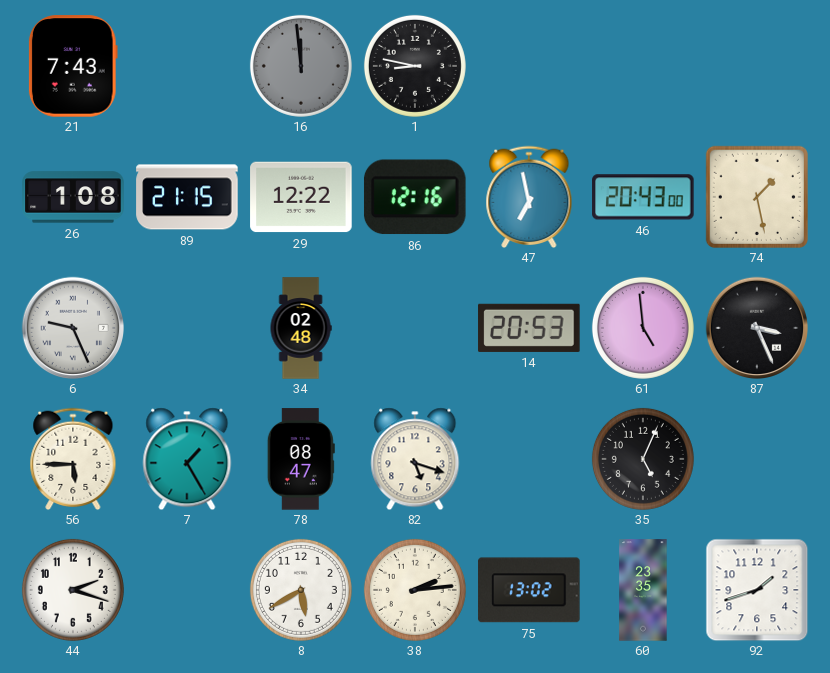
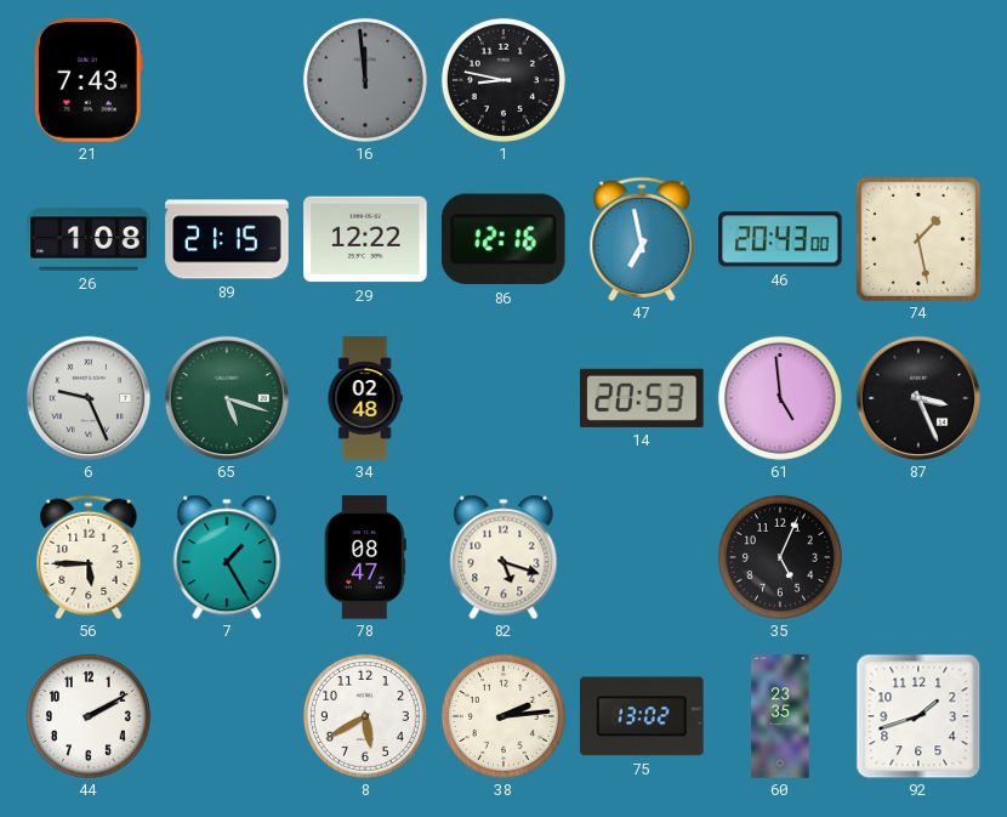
65: none -> 5:18 (226, 397)
44: 2:18 -> 2:10 (89, 716)
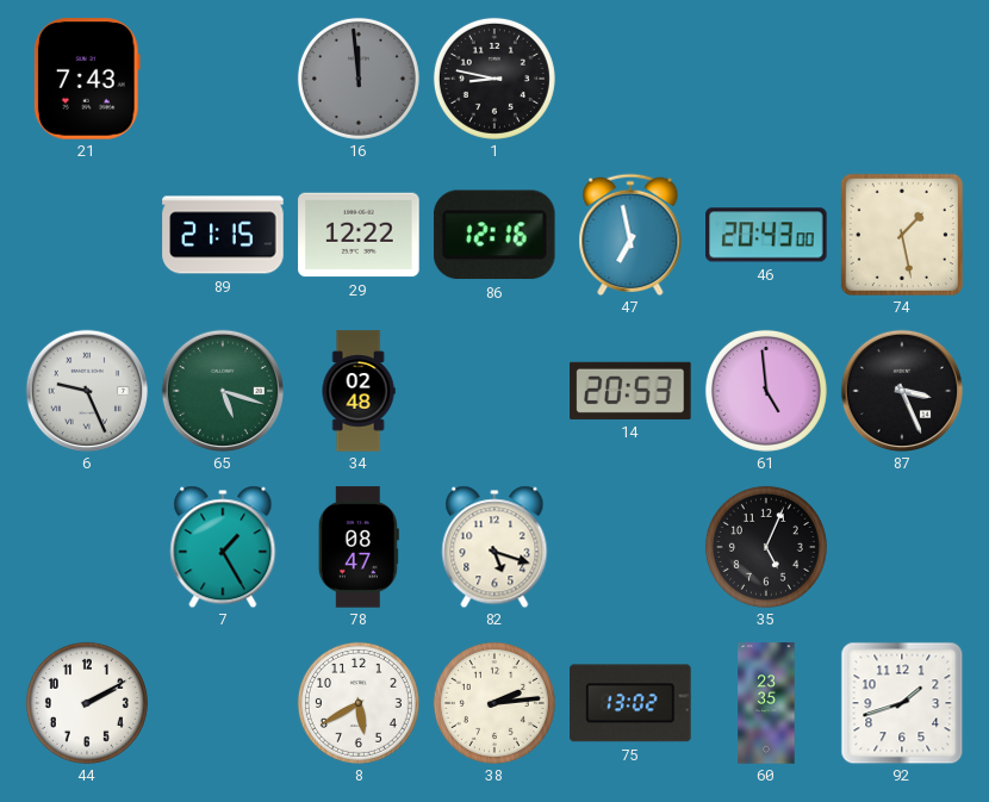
26: 1:08 -> none (89, 239)
56: 5:45 -> none (89, 557)
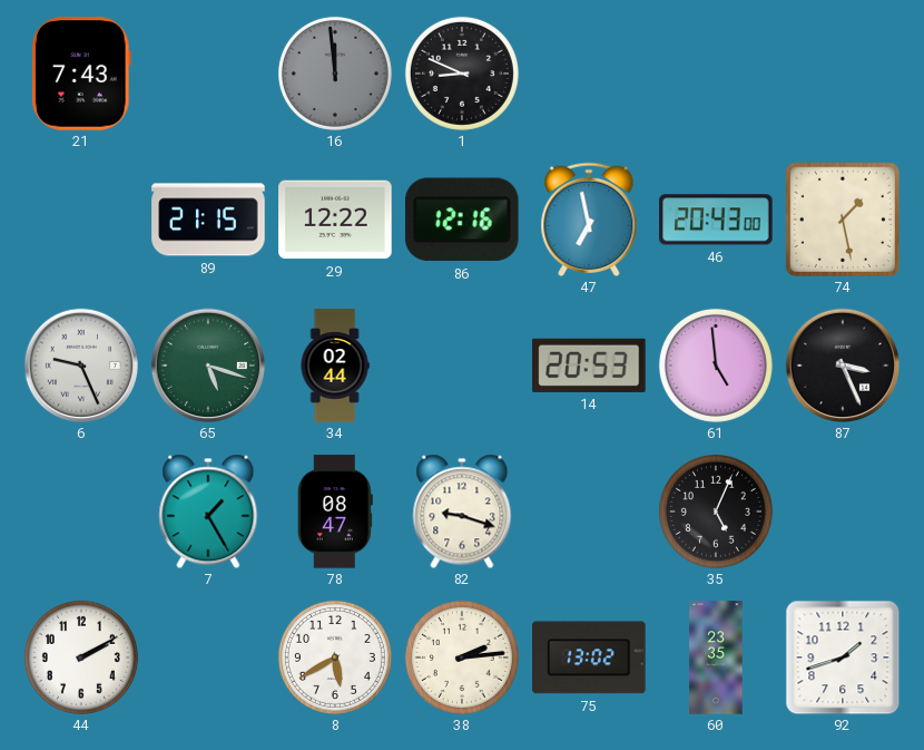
1: 8:47 -> 8:49 (462, 74)
34: 02:48 -> 02:44 (335, 366)
82: 5:18 -> 9:18 (462, 512)
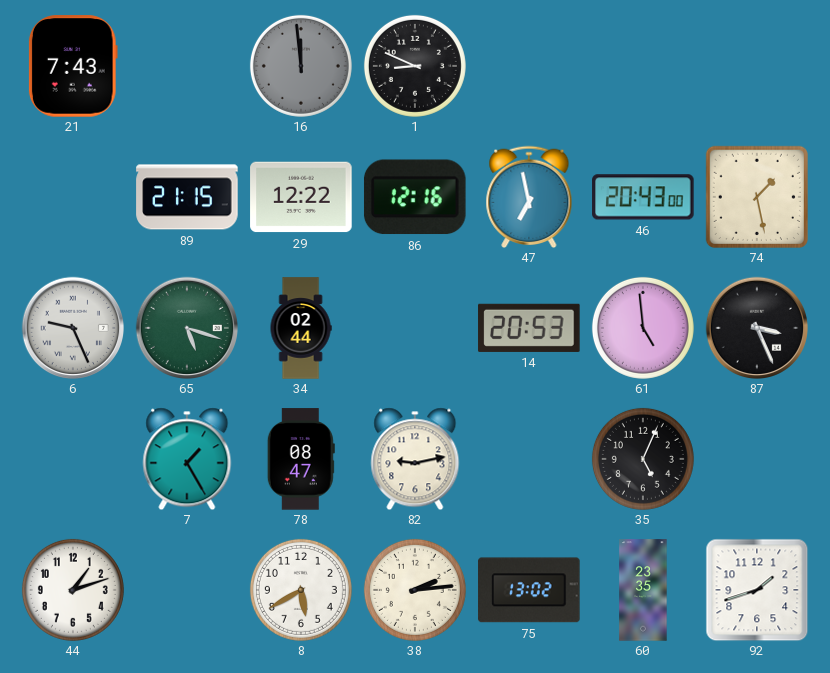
82: 9:18 -> 9:13 (415, 459)
44: 2:10 -> 1:12 (73, 590)
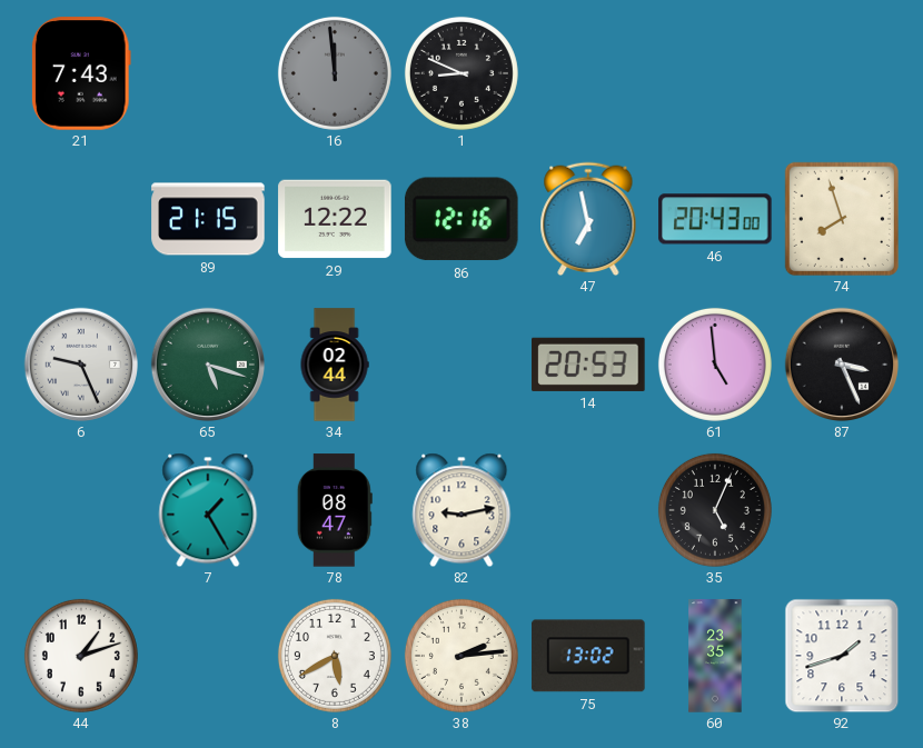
74: 1:28 -> 7:57 (842, 219)
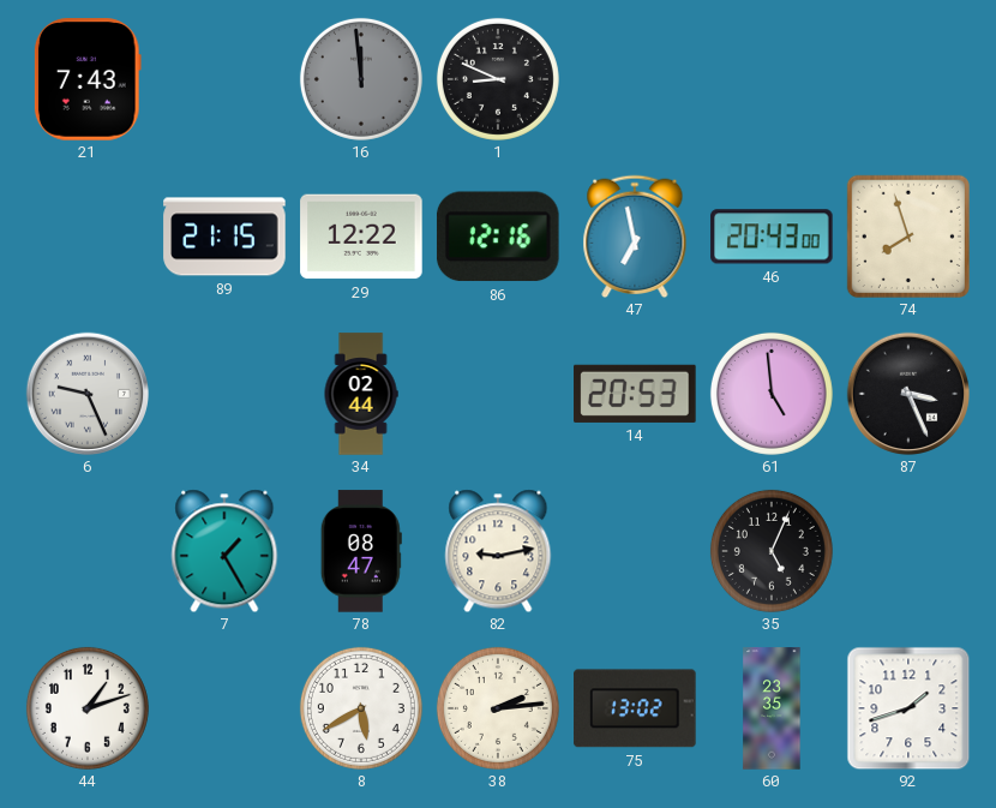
65: 5:18 -> none (207, 363)
